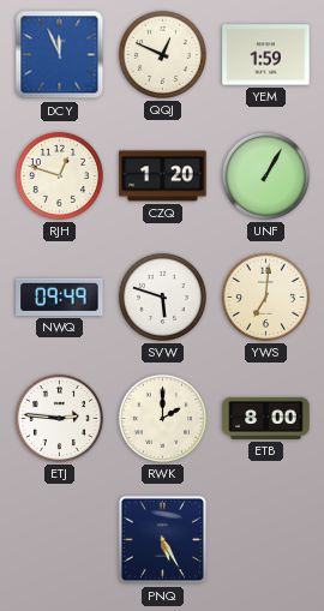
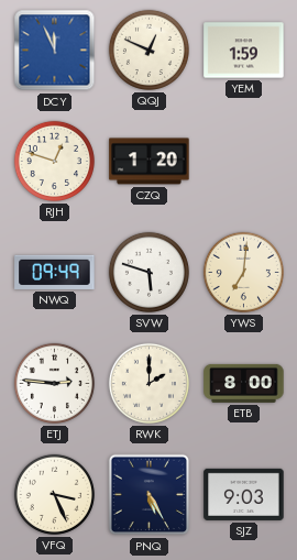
UNF: 1:05 -> none (265, 175)
VFQ: none -> 3:26 (54, 494)
SJZ: none -> 9:03 (244, 494)
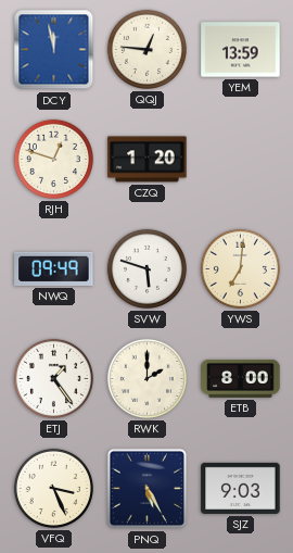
DCY: 11:56 -> 11:58 (54, 50)
QQJ: 12:49 -> 12:46 (146, 49)
YEM: 1:59 -> 13:59 (241, 50)
ETJ: 2:46 -> 1:24 (53, 378)
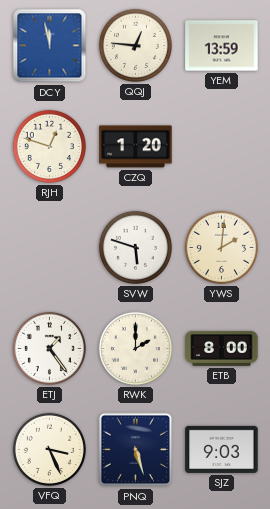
NWQ: 09:49 -> none (54, 268)
YWS: 7:01 -> 2:01 (221, 247)
PNQ: 5:25 -> 5:27 (136, 450)
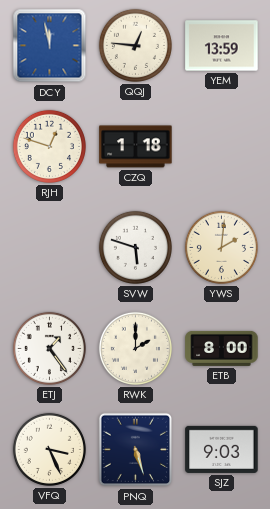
CZQ: 1:20 -> 1:18 (136, 147)
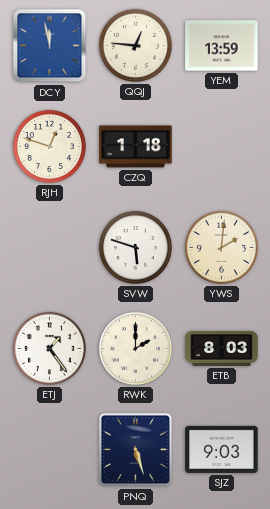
ETB: 8:00 -> 8:03 (222, 348)
VFQ: 3:26 -> none (49, 449)
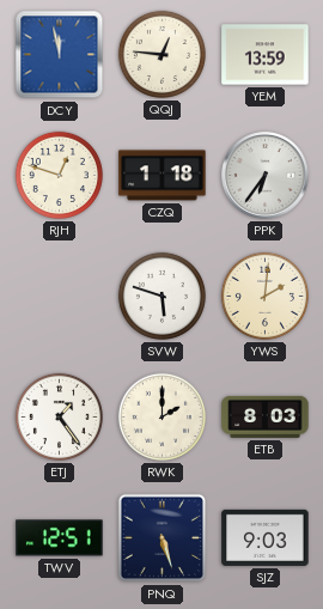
PPK: none -> 6:36 (266, 176)
TWV: none -> 12:51 (60, 538)
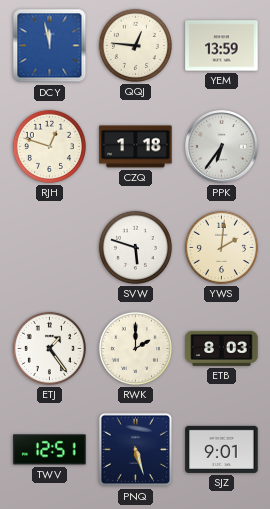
SJZ: 9:03 -> 9:01 (222, 449)
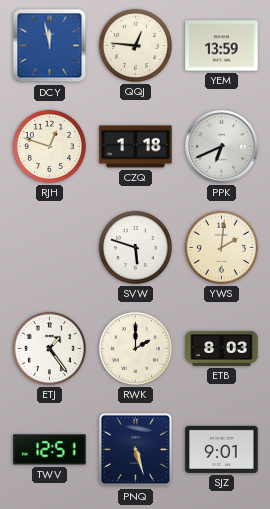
PPK: 6:36 -> 6:41 (222, 147)
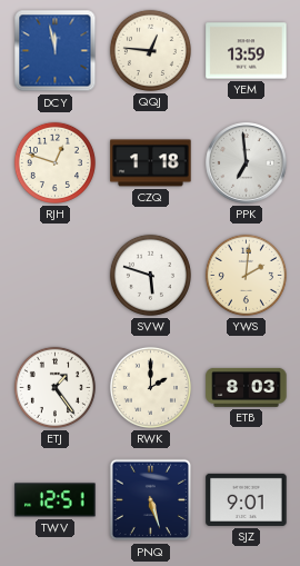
PPK: 6:41 -> 6:59 (247, 163)
